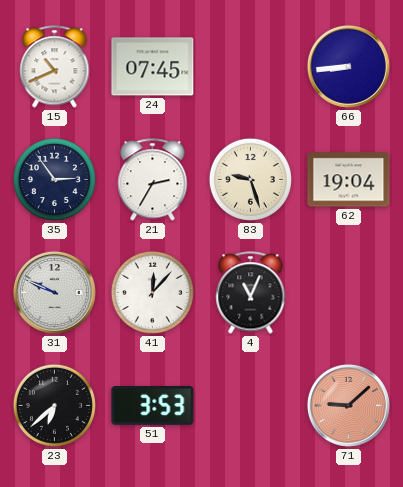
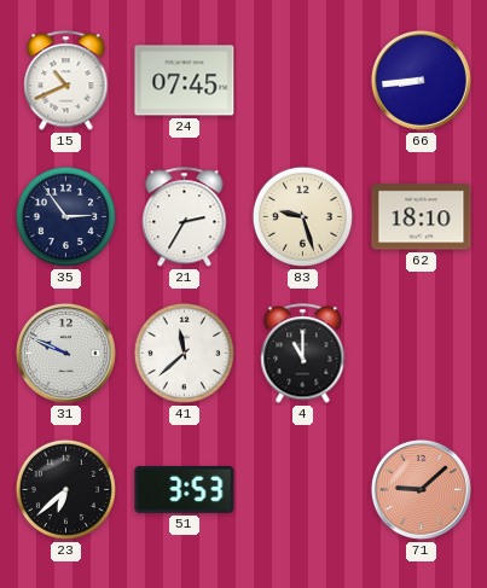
62: 19:04 -> 18:10 (422, 217)
41: 12:07 -> 11:38 (184, 353)
4: 11:04 -> 11:00 (303, 354)
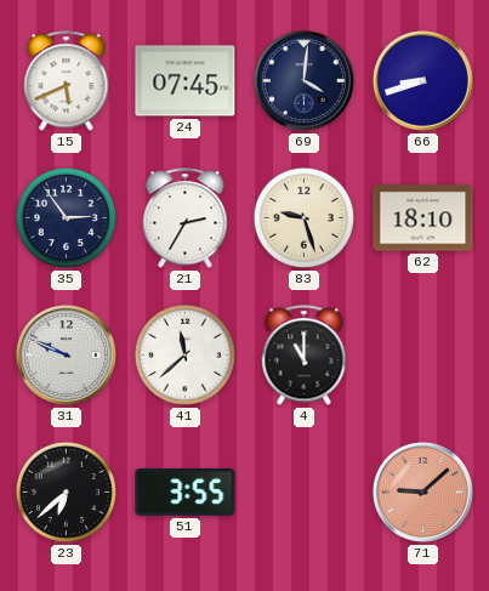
15: 10:41 -> 5:41 (67, 81)
69: none -> 4:01 (303, 80)
66: 8:44 -> 8:42 (422, 80)
51: 3:53 -> 3:55 (186, 493)
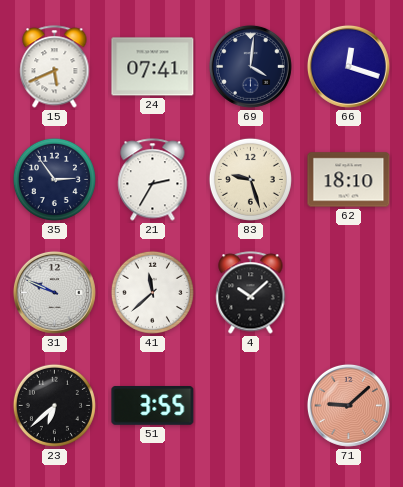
24: 07:45 -> 07:41 (153, 67)
66: 8:42 -> 12:18 (348, 66)
4: 11:00 -> 10:08 (251, 293)
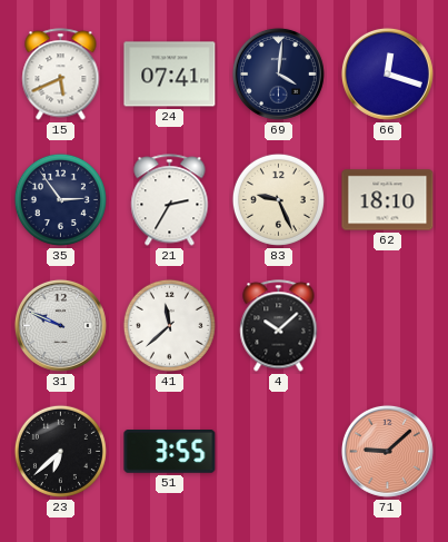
83: 9:27 -> 9:26 (278, 199)
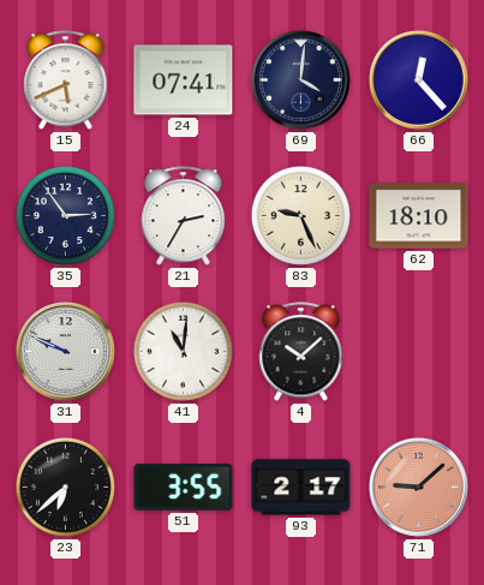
66: 12:18 -> 12:23 (418, 79)
41: 11:38 -> 11:01 (183, 351)
93: none -> 2:17 (301, 488)
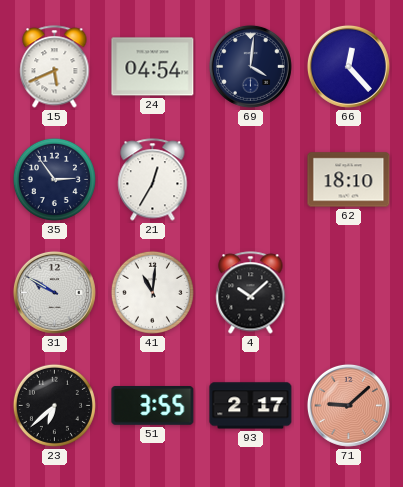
24: 07:41 -> 04:54 (153, 67)
21: 2:35 -> 12:35 (153, 180)
83: 9:26 -> none (300, 215)
31: 9:49 -> 9:50 (54, 292)
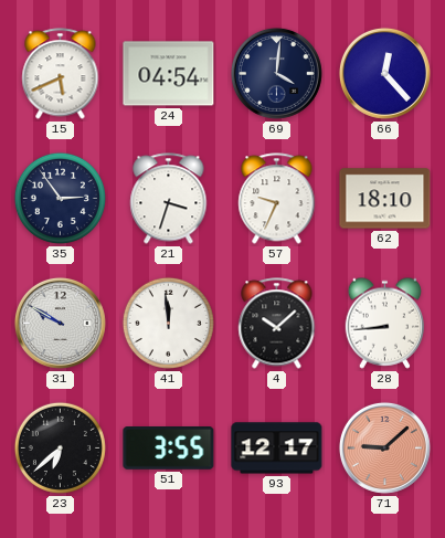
21: 12:35 -> 3:33 (169, 199)
57: none -> 9:34 (277, 199)
41: 11:01 -> 11:59 (168, 323)
28: none -> 8:44 (384, 323)
93: 2:17 -> 12:17 (277, 449)
